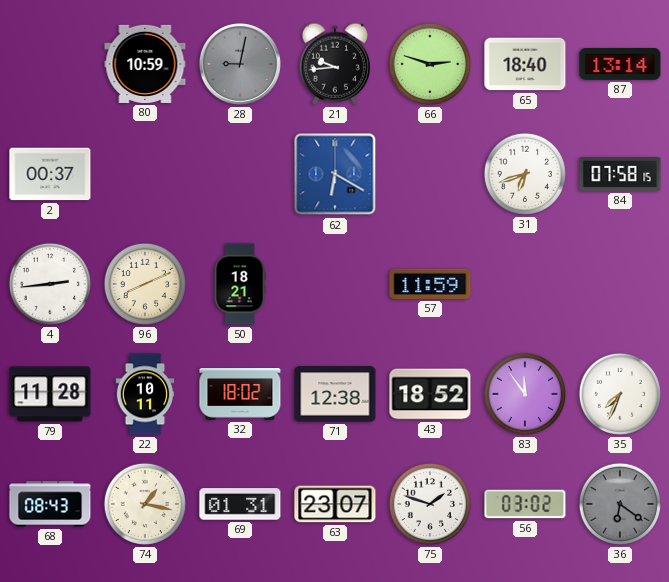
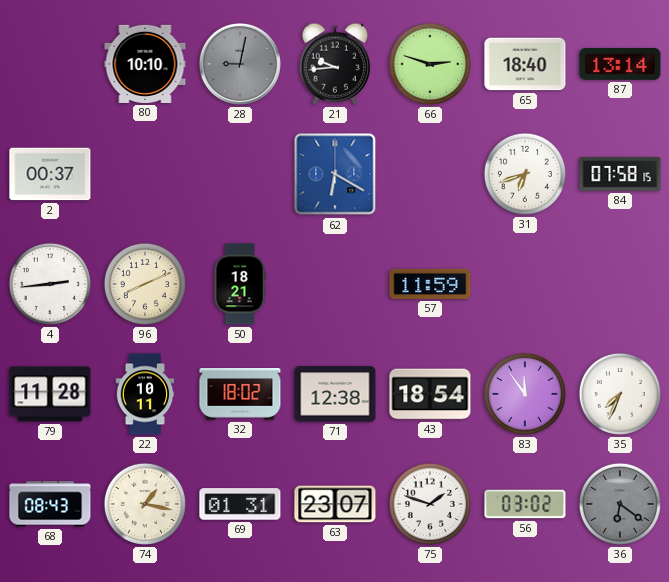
80: 10:59 -> 10:10 (145, 64)
43: 18:52 -> 18:54 (430, 394)
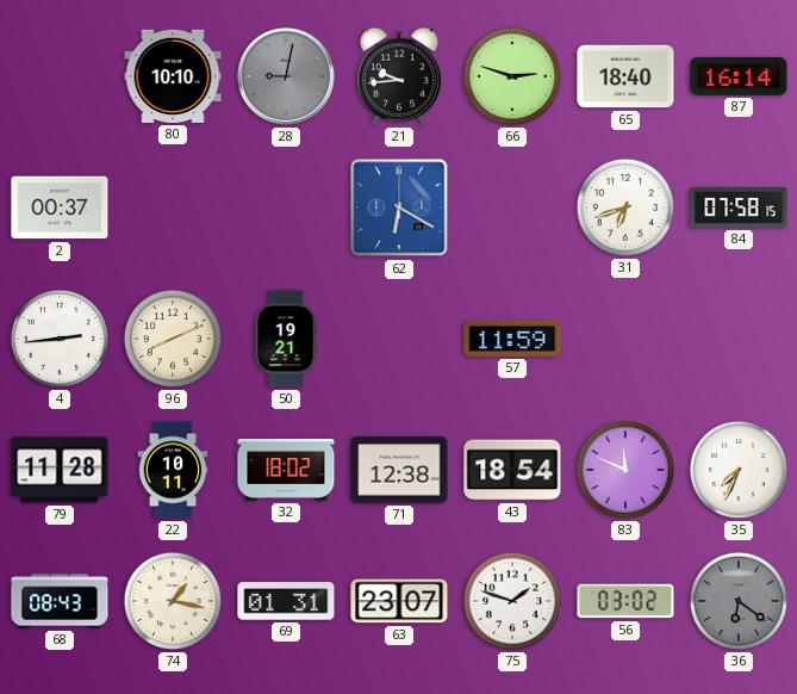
87: 13:14 -> 16:14 (739, 76)
50: 18:21 -> 19:21 (286, 339)
83: 11:54 -> 11:49 (625, 470)
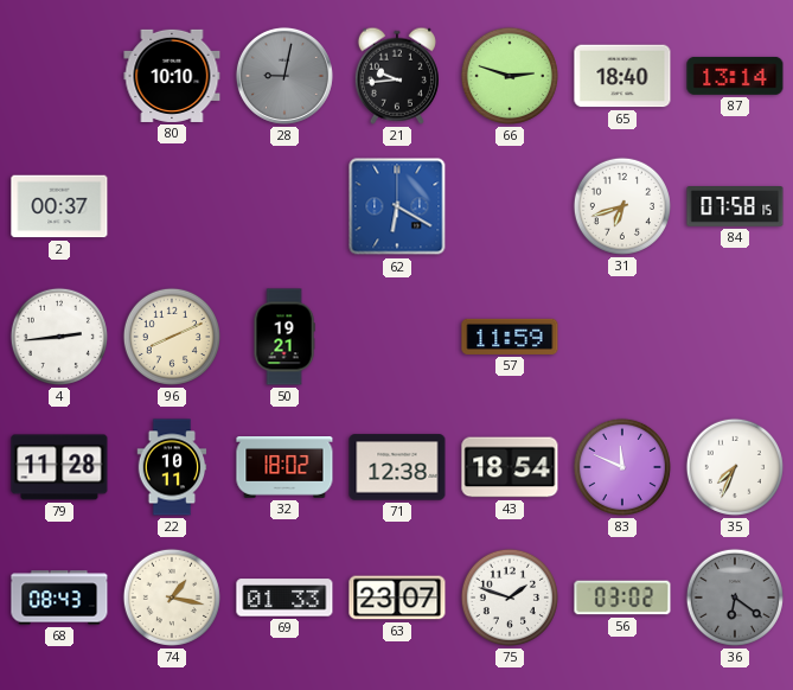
87: 16:14 -> 13:14 (735, 76)
69: 01:31 -> 01:33 (284, 598)
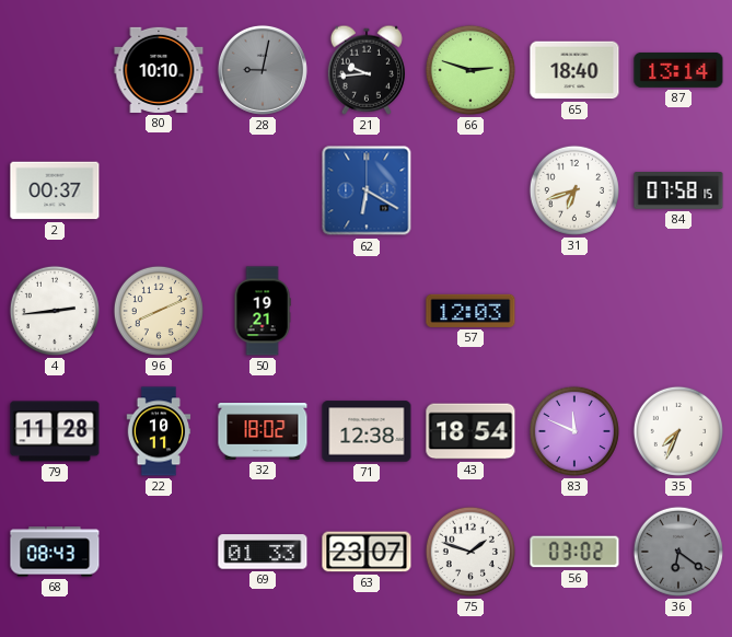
57: 11:59 -> 12:03 (470, 311)
74: 1:17 -> none (172, 598)
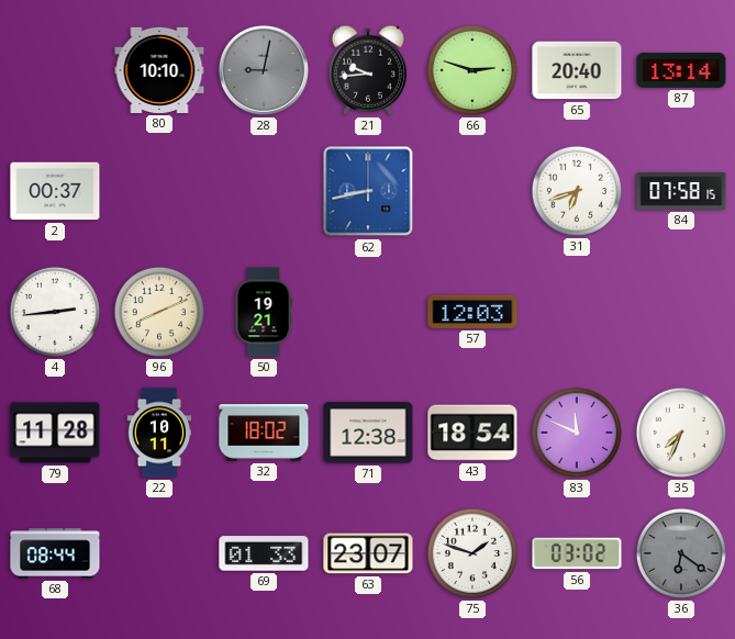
65: 18:40 -> 20:40 (577, 70)
62: 6:20 -> 8:43 (368, 191)
68: 08:43 -> 08:44 (55, 553)
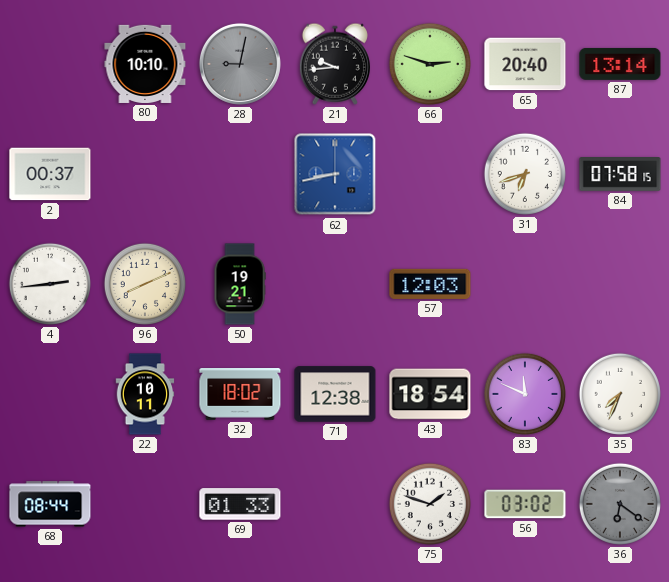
79: 11:28 -> none (55, 433)
63: 23:07 -> none (368, 553)
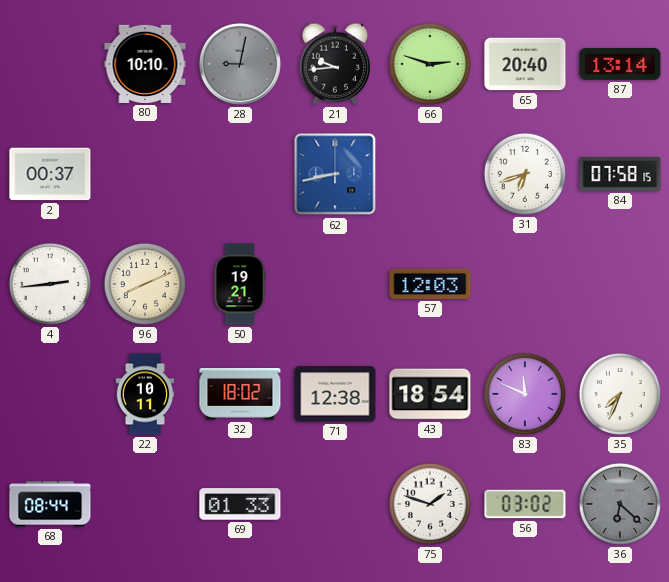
36: 6:21 -> 6:22 (620, 504)
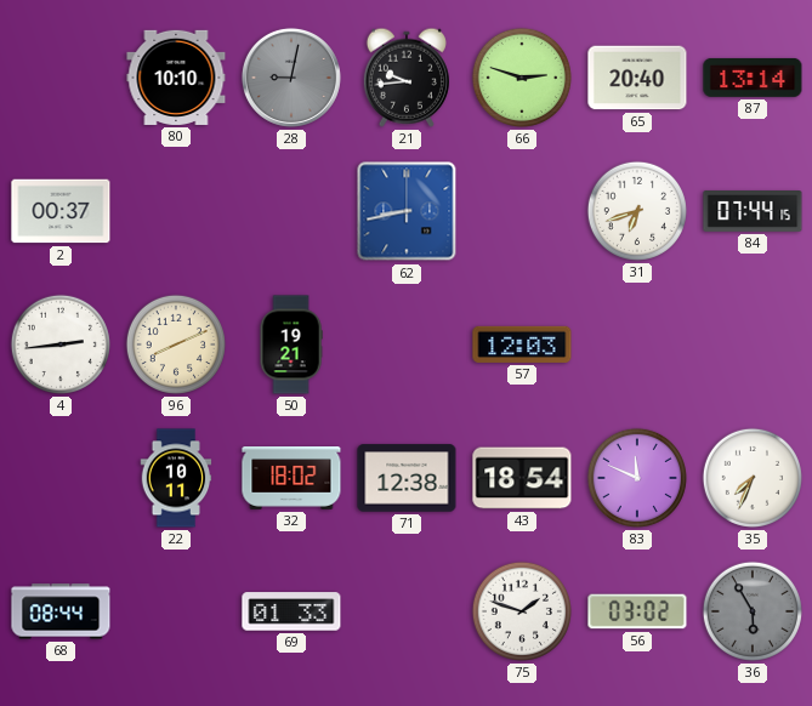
84: 07:58 -> 07:44 (753, 212)
36: 6:22 -> 5:55 (753, 611)
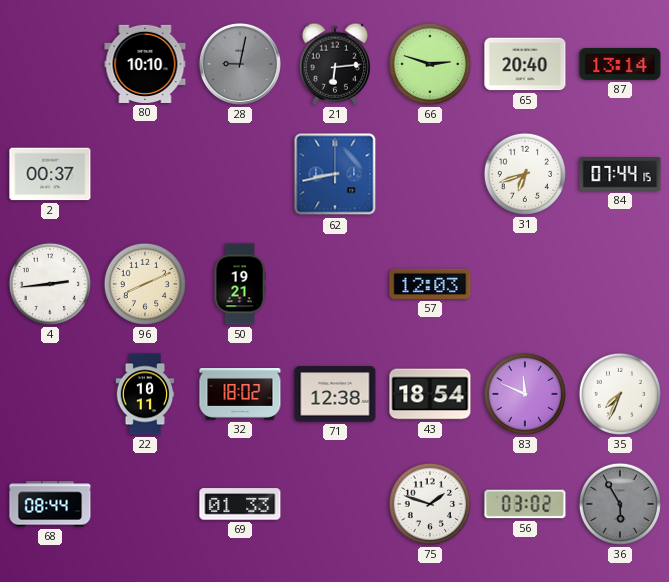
21: 9:44 -> 6:14 (335, 64)
